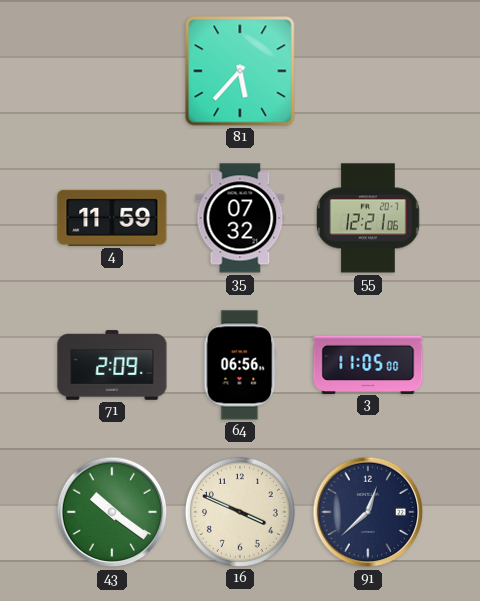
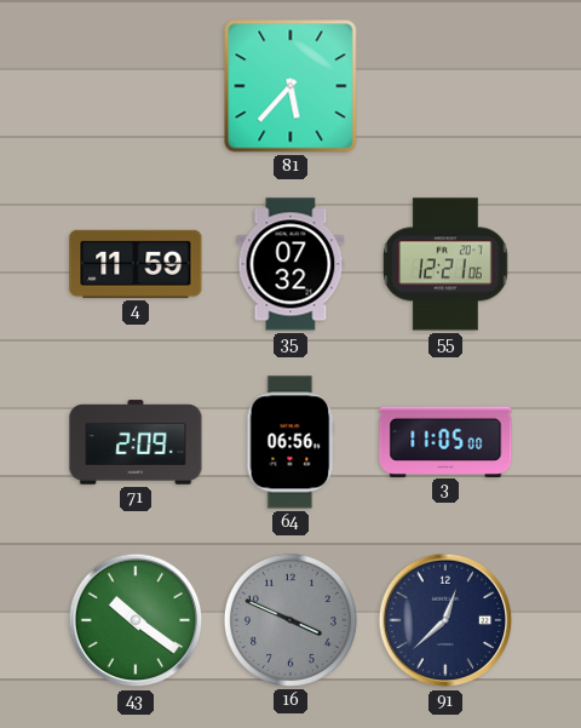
16 dial: cream -> grey (290, 620)
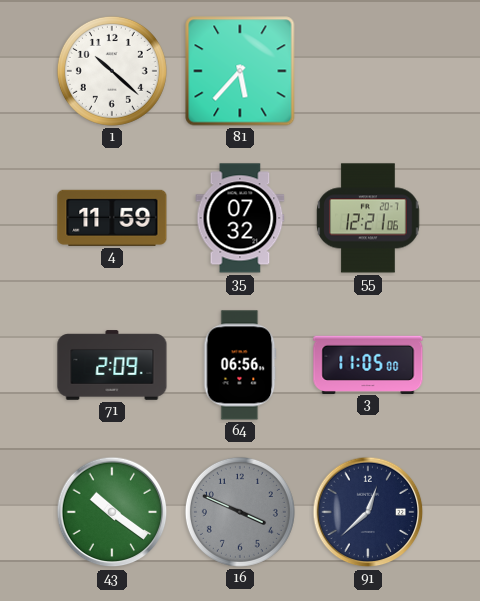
1: none -> 10:22 (112, 71)
